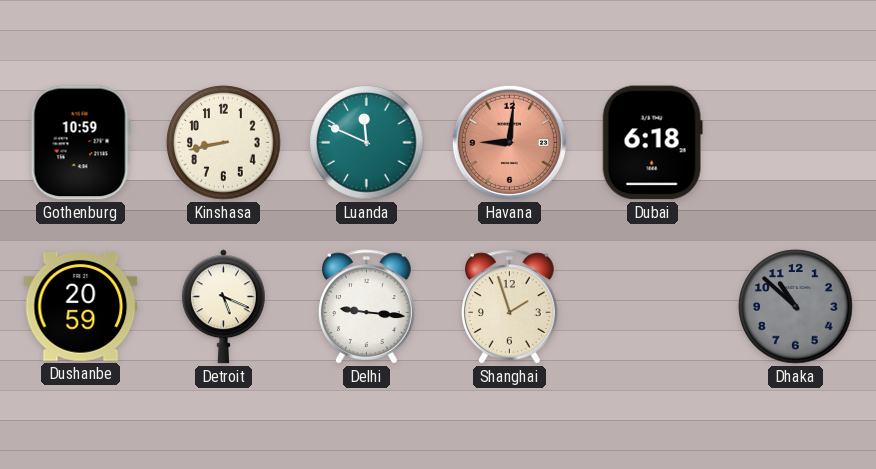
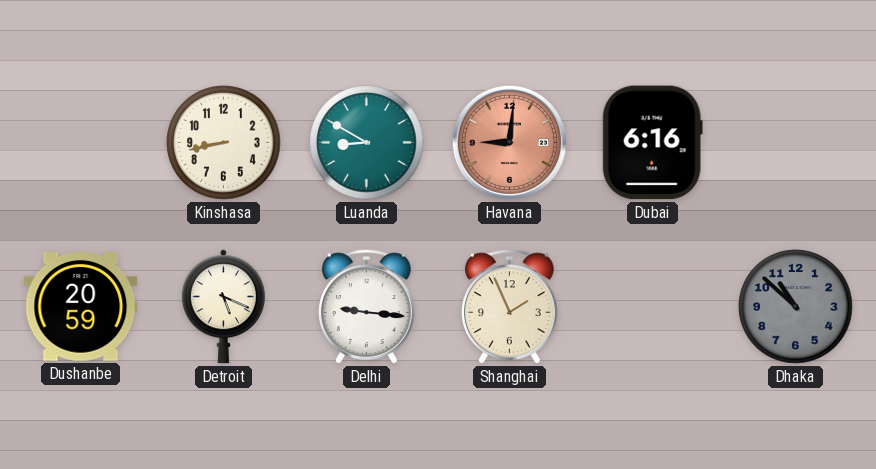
Gothenburg: 10:59 -> none (80, 143)
Luanda: 11:49 -> 8:50 (367, 143)
Dubai: 6:18 -> 6:16 (652, 143)
Shanghai: 1:57 -> 1:56 (510, 307)
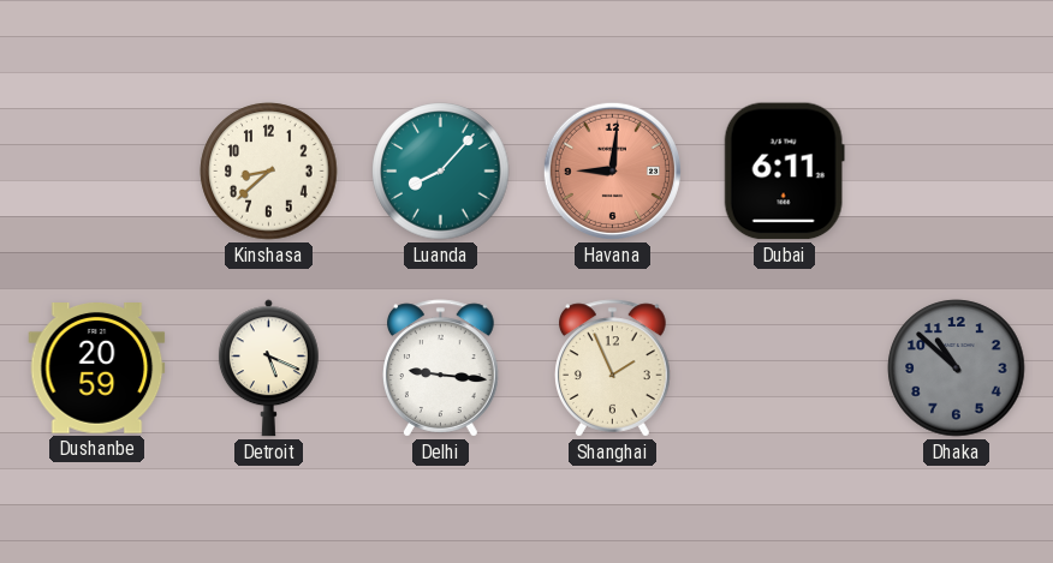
Kinshasa: 8:43 -> 8:38 (269, 172)
Luanda: 8:50 -> 8:07 (441, 172)
Dubai: 6:16 -> 6:11 (784, 172)
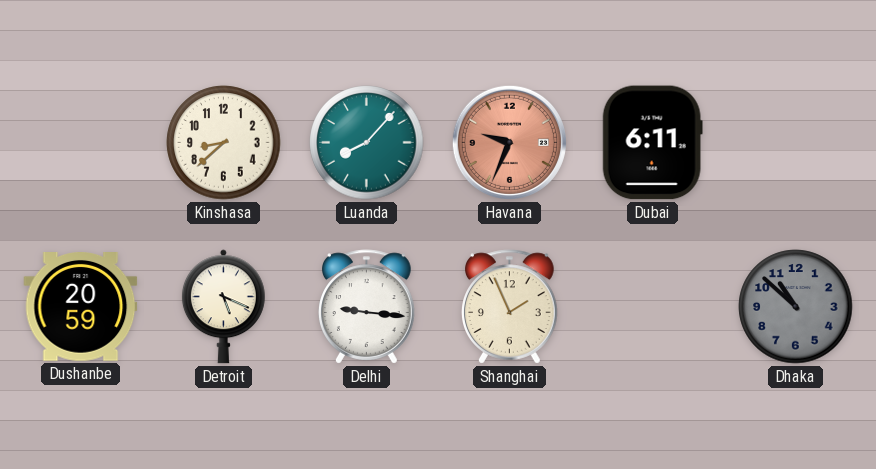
Havana: 9:01 -> 9:34 (509, 142)
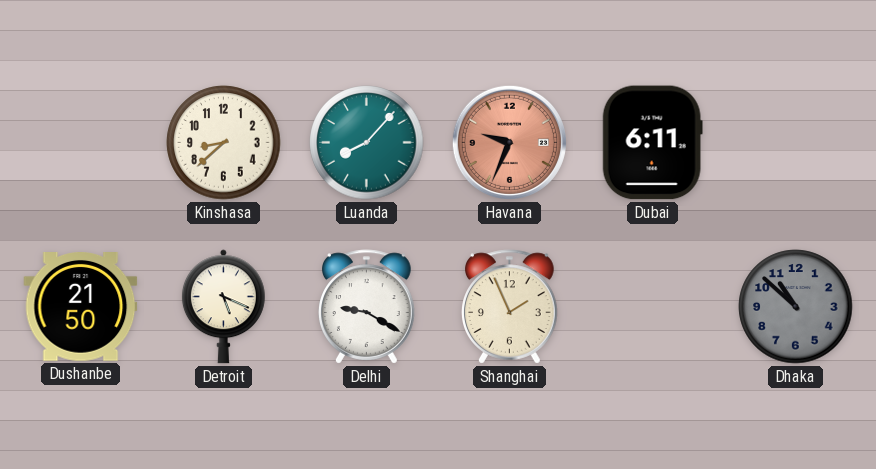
Dushanbe: 20:59 -> 21:50 (81, 307)
Delhi: 9:16 -> 9:20 (367, 307)
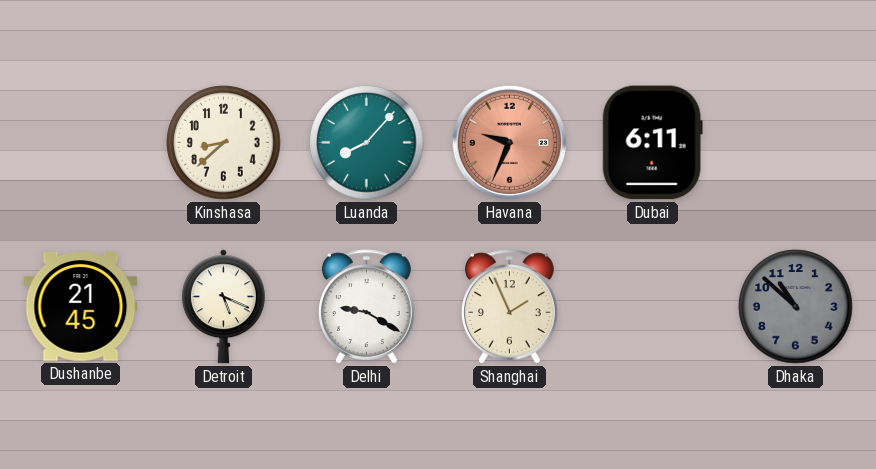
Dushanbe: 21:50 -> 21:45 (81, 307)
